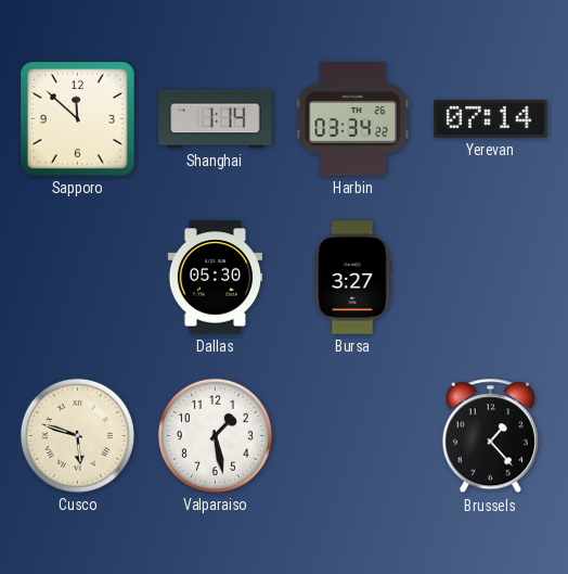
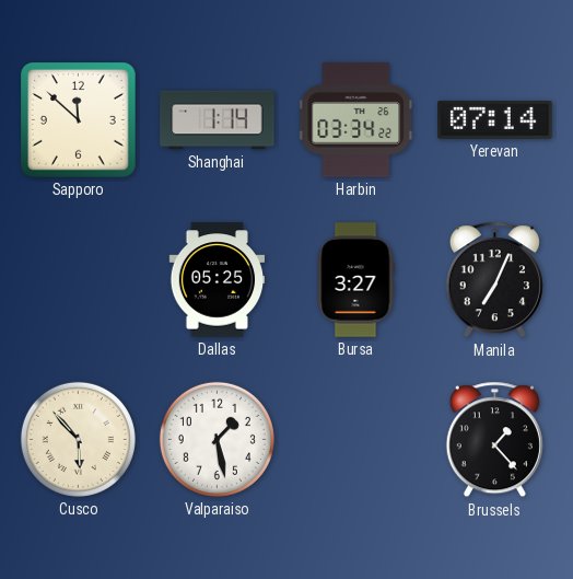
Dallas: 05:30 -> 05:25 (218, 280)
Manila: none -> 7:04 (494, 280)
Cusco: 5:48 -> 5:53 (78, 439)
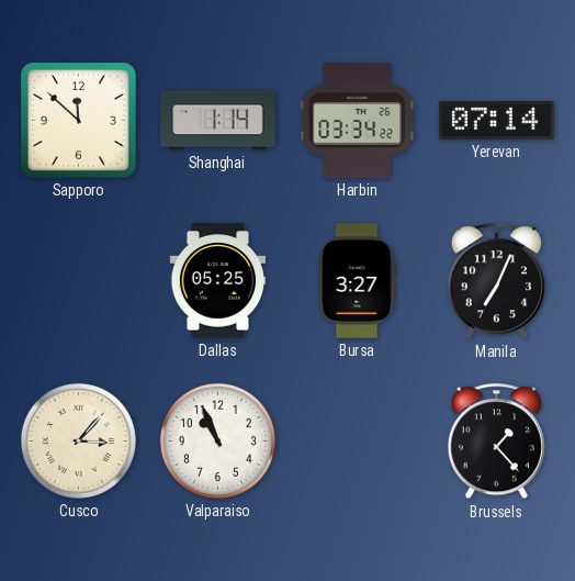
Cusco: 5:53 -> 3:07 (78, 440)
Valparaiso: 1:28 -> 10:56 (217, 440)
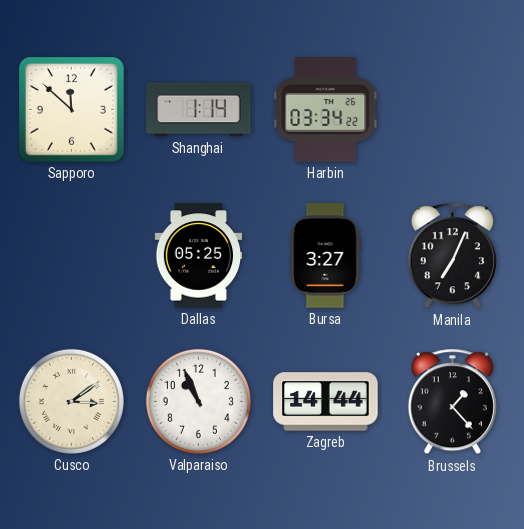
Yerevan: 07:14 -> none (497, 120)
Cusco: 3:07 -> 3:09 (71, 401)
Zagreb: none -> 14:44 (326, 402)
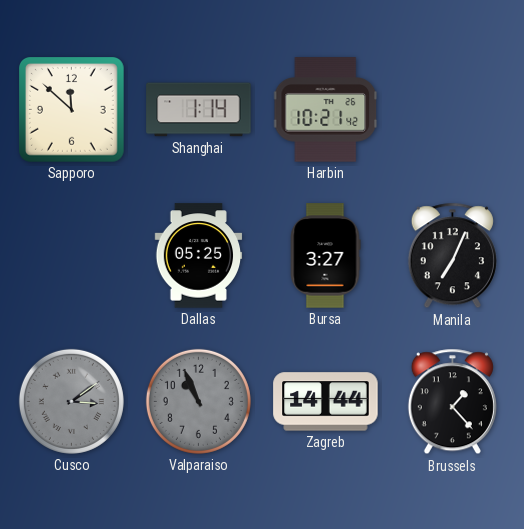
Harbin: 03:34 -> 10:21 (326, 110)
Cusco dial: cream -> grey (71, 401)
Valparaiso dial: white -> grey (198, 401)
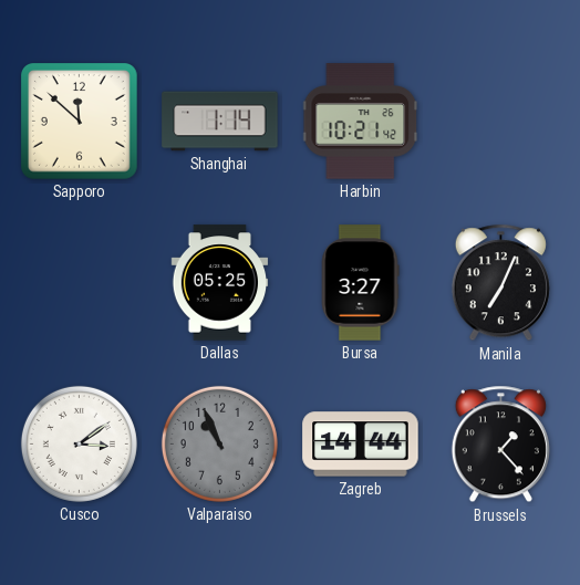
Cusco dial: grey -> white (79, 443)
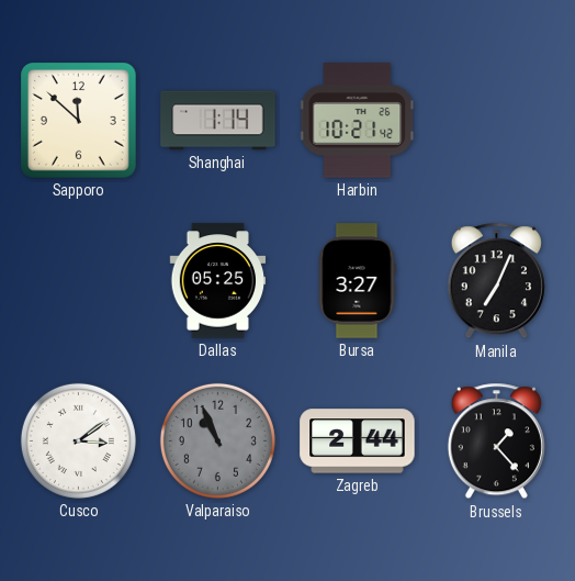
Zagreb: 14:44 -> 2:44 (358, 442)
